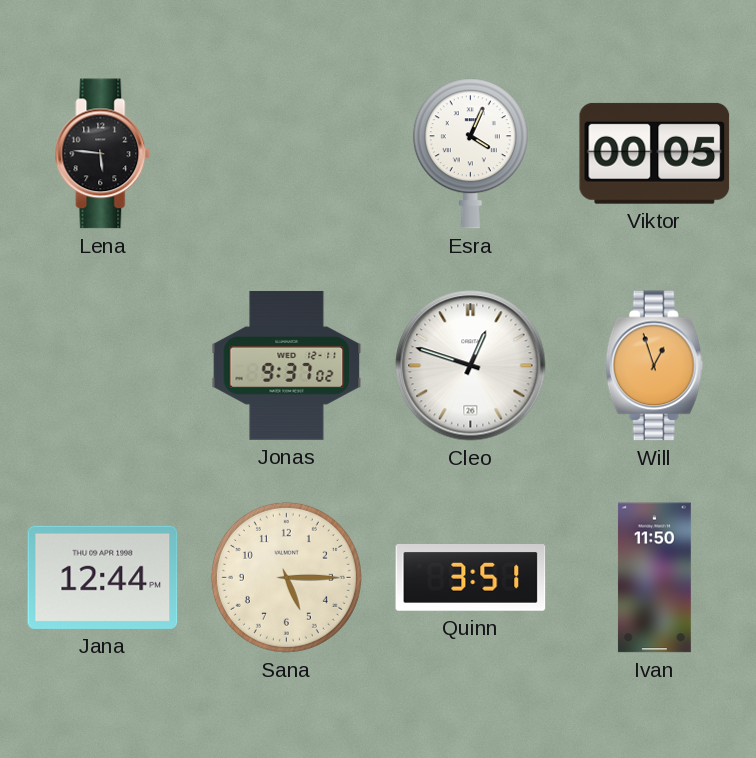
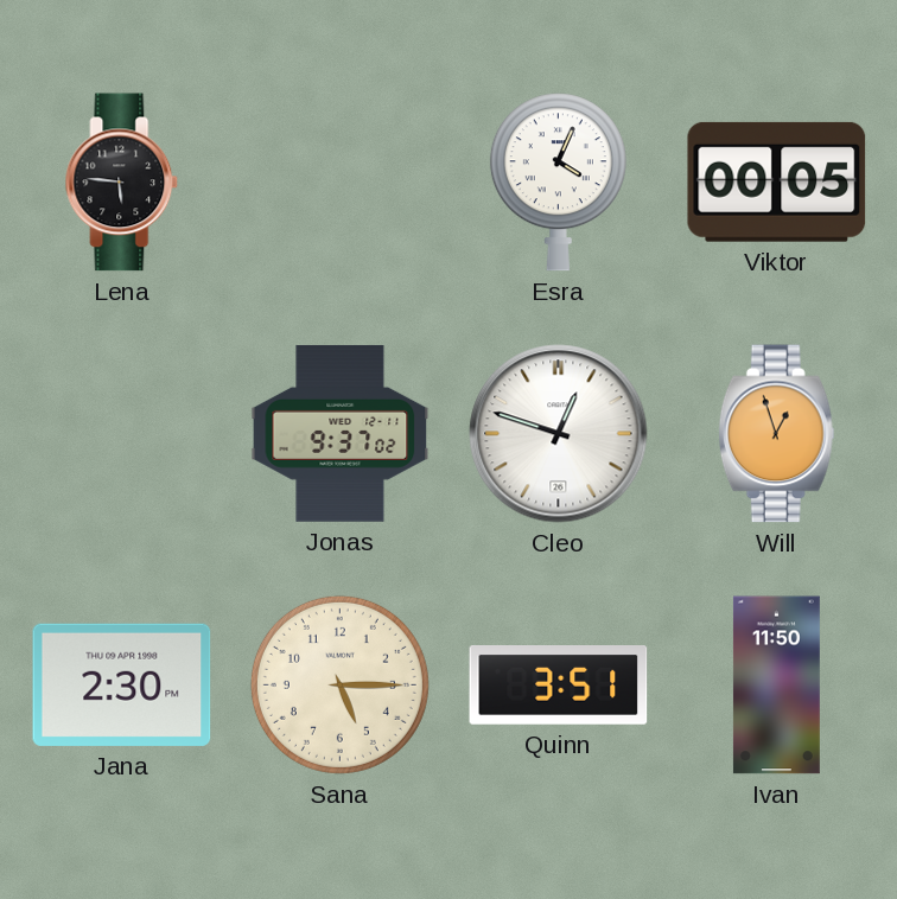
Jana: 12:44 -> 2:30 (122, 684)
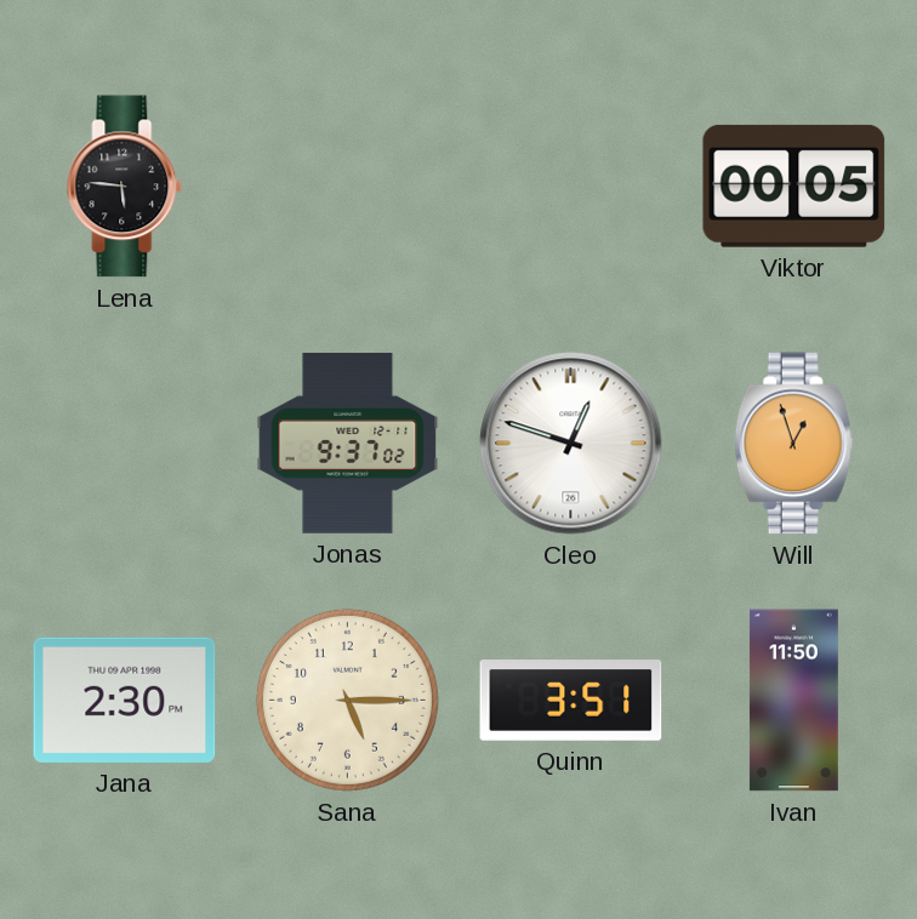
Esra: 4:04 -> none (558, 183)
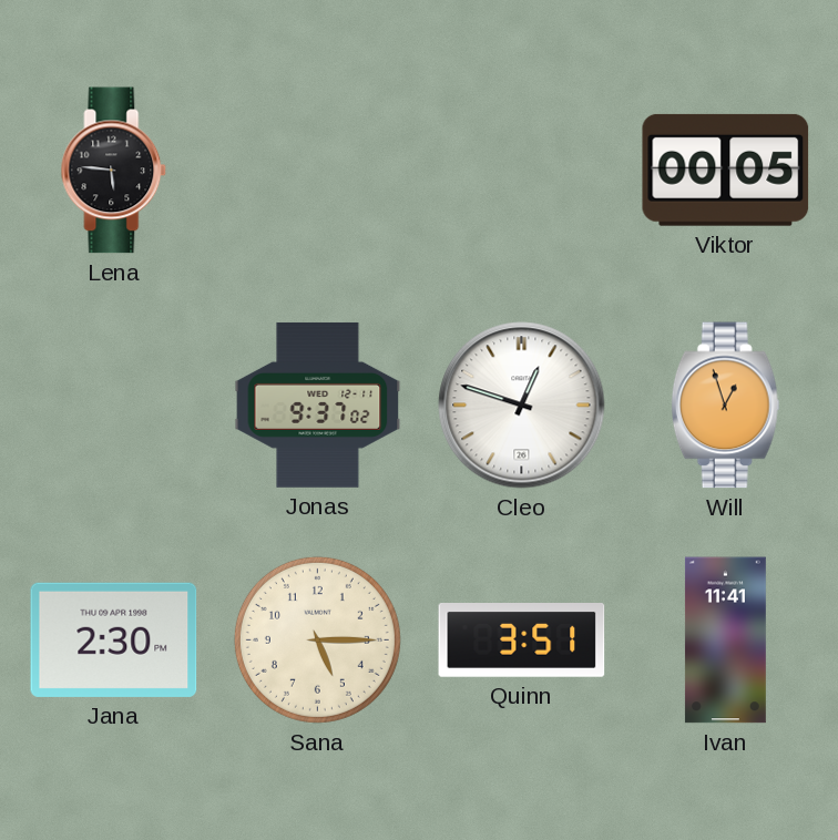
Ivan: 11:50 -> 11:41 (725, 641)
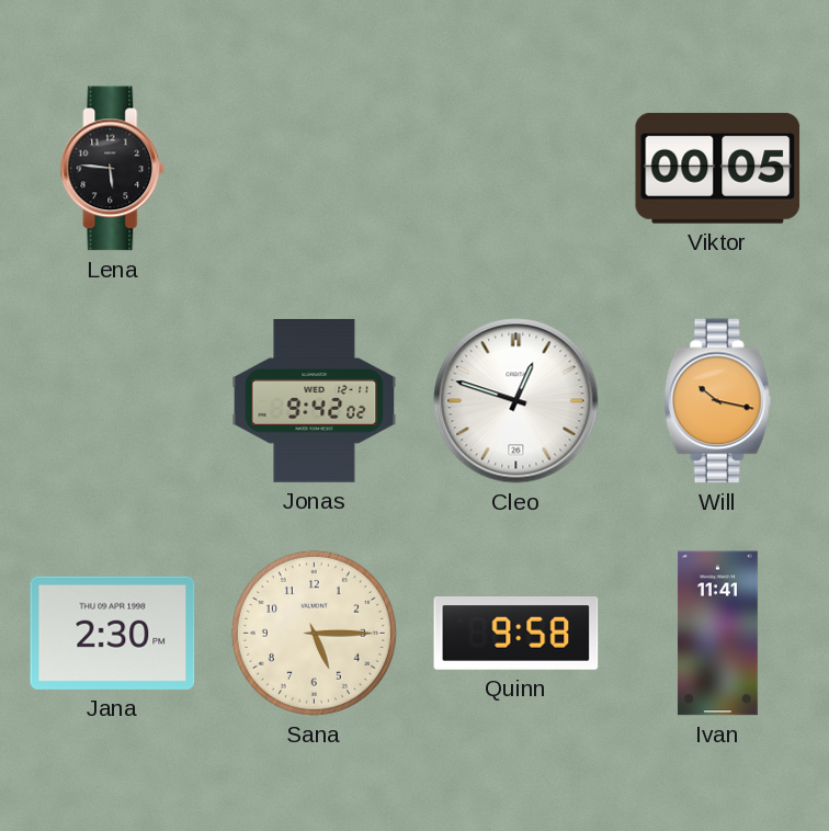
Jonas: 9:37 -> 9:42 (315, 400)
Will: 12:57 -> 10:17 (717, 401)
Quinn: 3:51 -> 9:58 (516, 634)
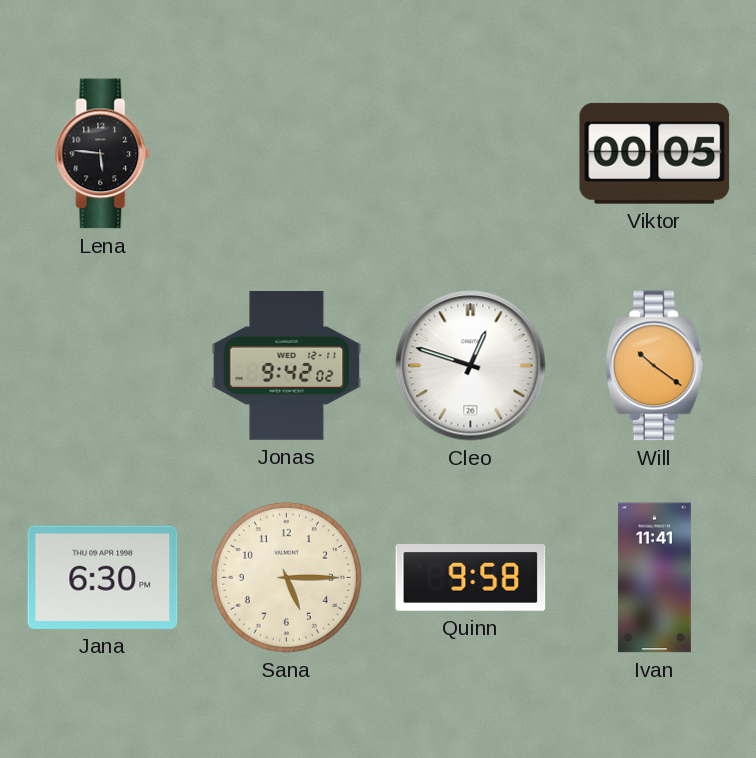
Will: 10:17 -> 10:21 (654, 366)
Jana: 2:30 -> 6:30 (103, 577)
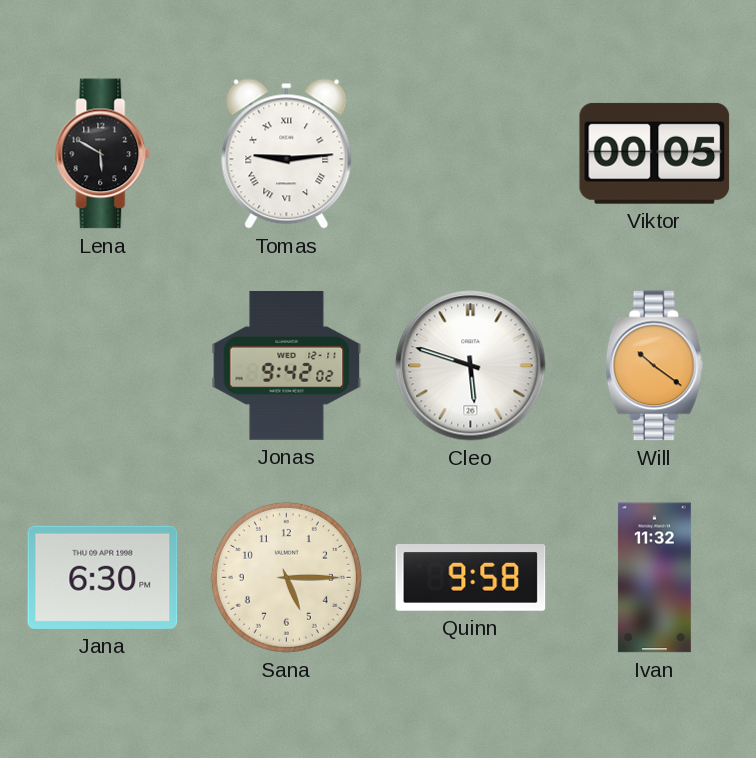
Lena: 5:46 -> 5:50 (103, 154)
Tomas: none -> 9:14 (287, 154)
Cleo: 12:48 -> 5:48 (471, 366)
Ivan: 11:41 -> 11:32 (654, 578)
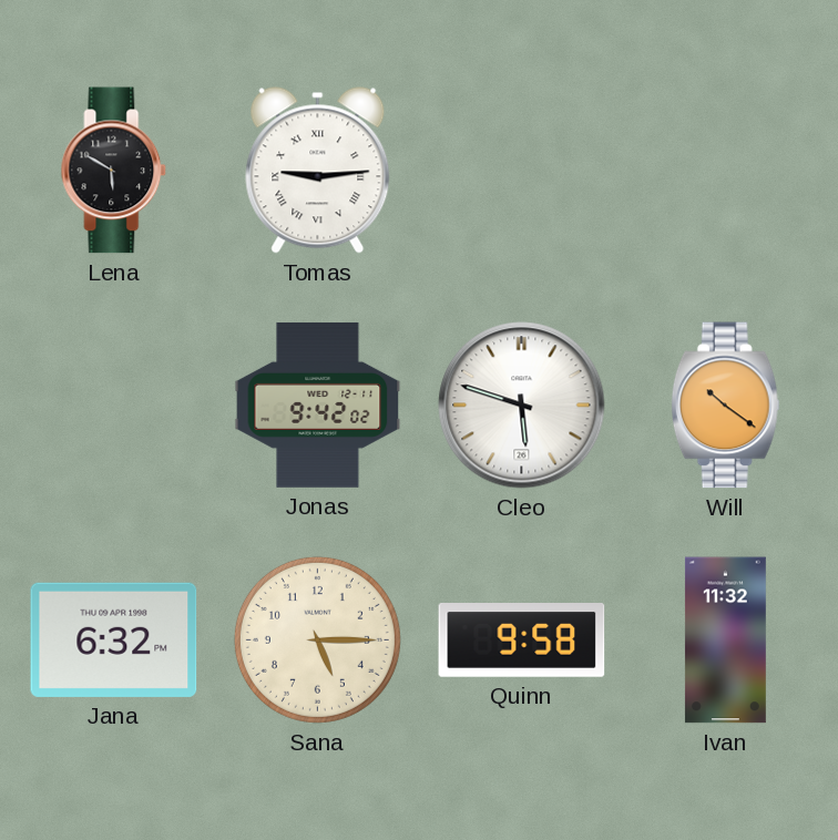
Viktor: 00:05 -> none (655, 153)
Jana: 6:30 -> 6:32 (114, 639)
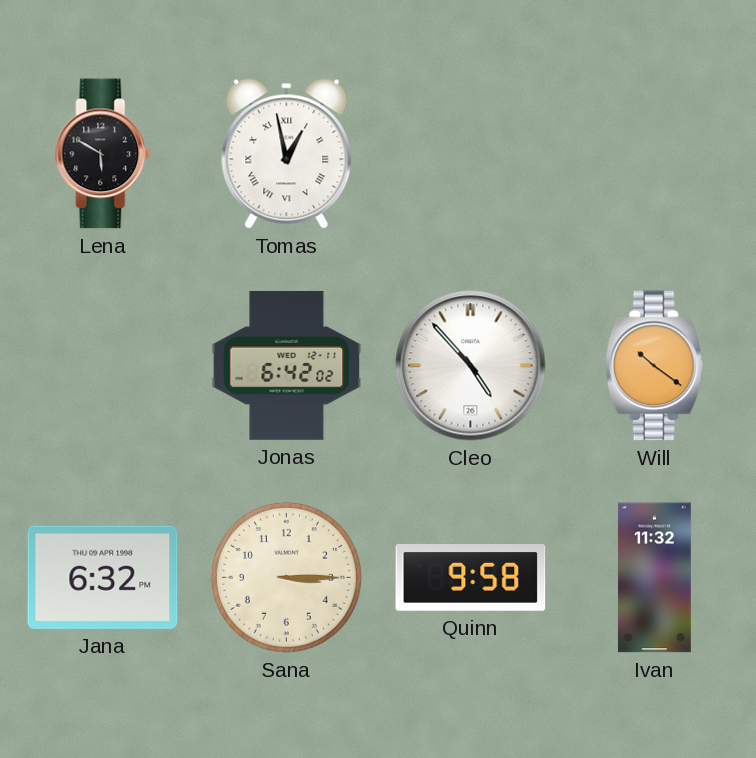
Tomas: 9:14 -> 12:58 (287, 154)
Jonas: 9:42 -> 6:42 (287, 365)
Cleo: 5:48 -> 4:53 (471, 366)
Sana: 5:15 -> 3:15 (286, 577)
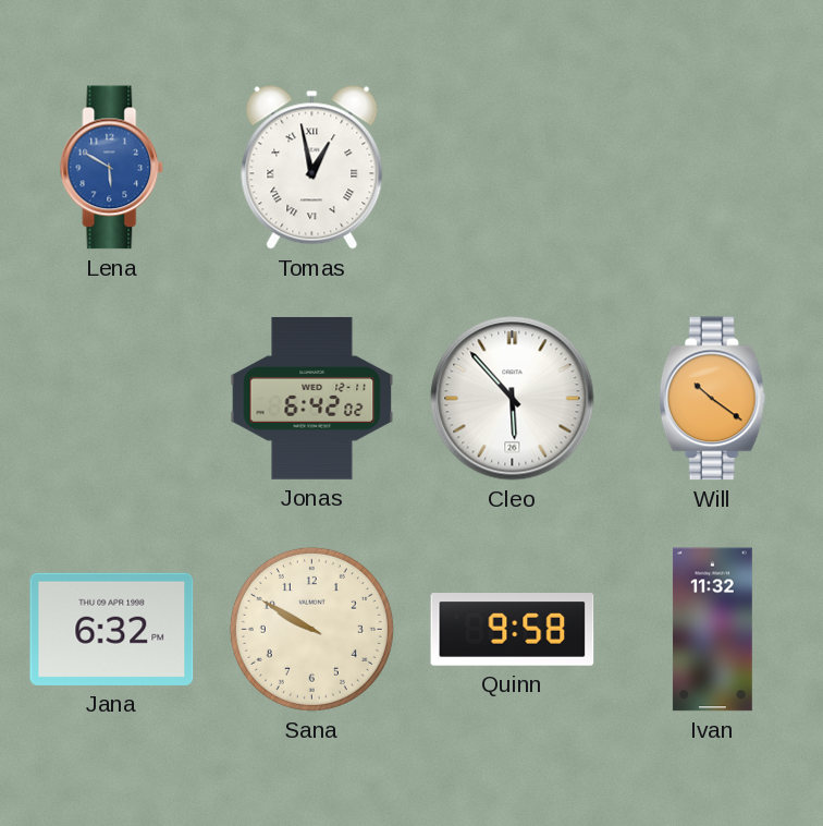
Lena dial: black -> blue (112, 168)
Cleo: 4:53 -> 5:53 (513, 399)
Sana: 3:15 -> 9:50 (311, 629)
